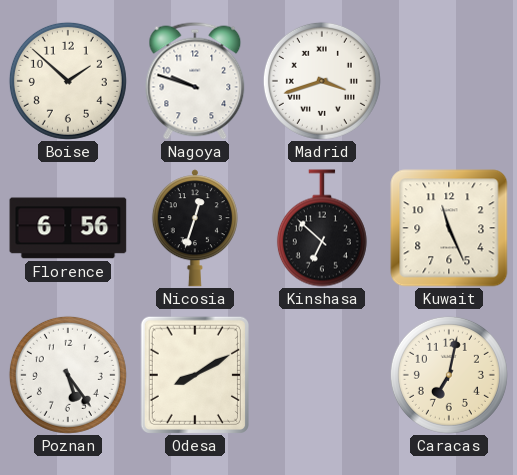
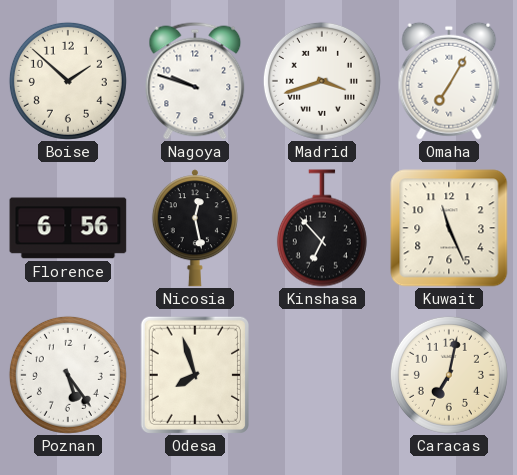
Omaha: none -> 7:05 (449, 81)
Nicosia: 12:33 -> 12:28 (195, 228)
Kinshasa: 6:52 -> 6:53 (322, 228)
Odesa: 8:10 -> 7:57 (195, 375)
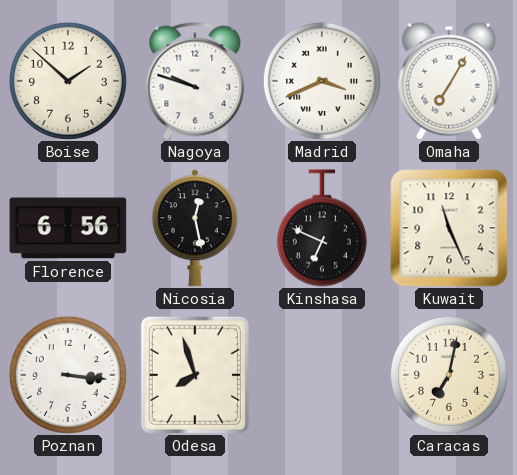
Madrid: 3:42 -> 3:41 (322, 81)
Kinshasa: 6:53 -> 6:49 (322, 228)
Poznan: 5:24 -> 3:16 (68, 375)
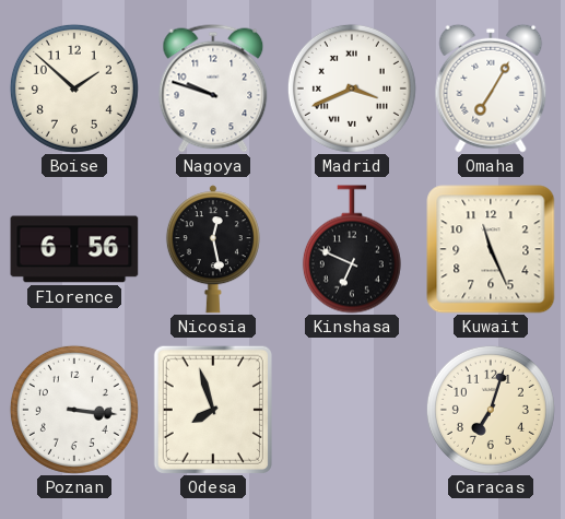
Caracas: 7:02 -> 7:03 (491, 410)
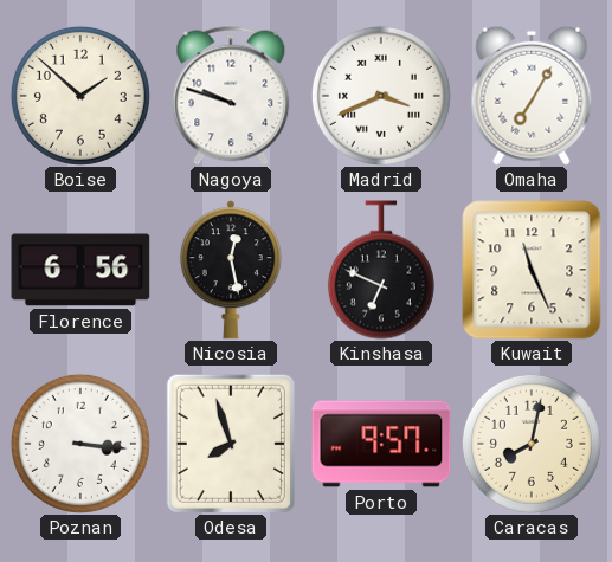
Porto: none -> 9:57 (381, 444)
Caracas: 7:03 -> 8:02 (532, 444)
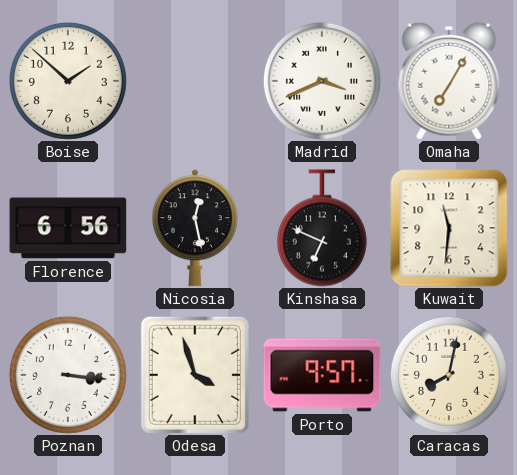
Nagoya: 9:48 -> none (231, 96)
Kuwait: 11:26 -> 11:31 (449, 228)
Odesa: 7:57 -> 3:57 (195, 375)
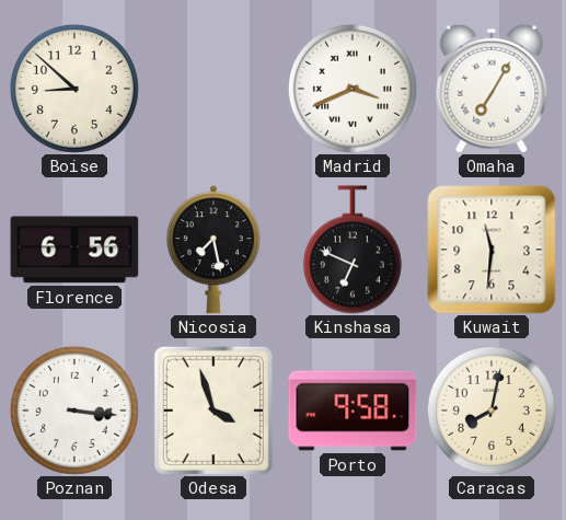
Boise: 1:52 -> 8:52 (74, 89)
Nicosia: 12:28 -> 7:28 (213, 250)
Porto: 9:57 -> 9:58 (353, 411)
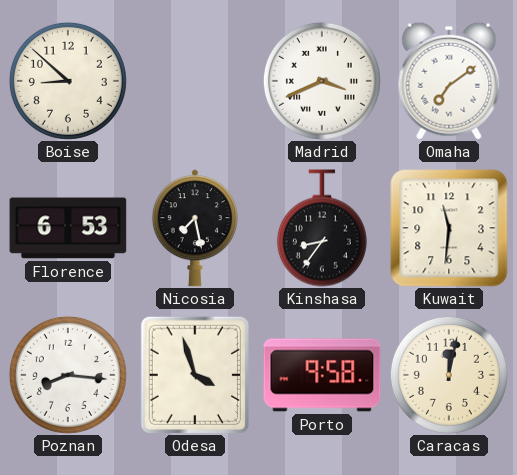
Omaha: 7:05 -> 7:09 (449, 81)
Florence: 6:56 -> 6:53 (68, 228)
Kinshasa: 6:49 -> 8:36 (322, 228)
Poznan: 3:16 -> 8:16 (68, 375)
Caracas: 8:02 -> 12:02 (449, 375)
